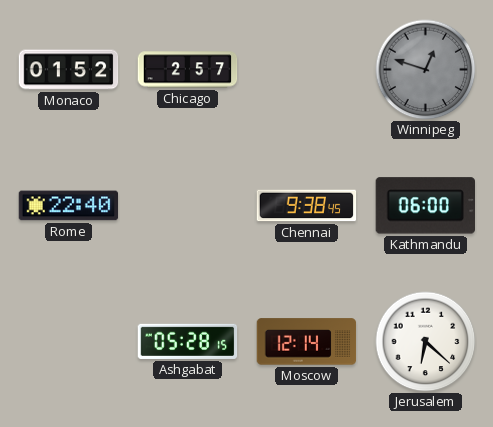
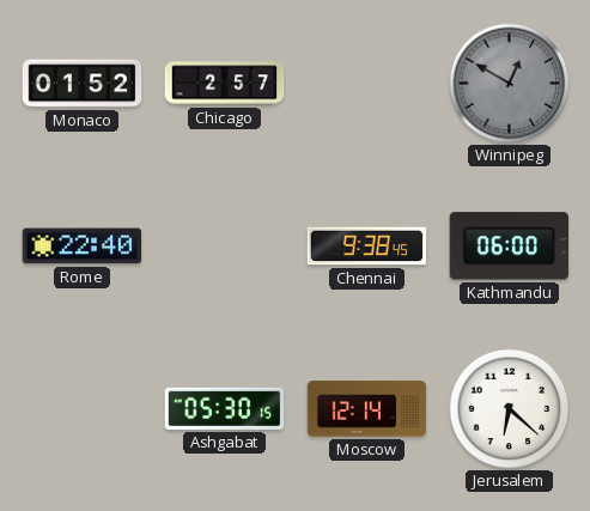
Winnipeg: 12:48 -> 12:50 (510, 84)
Ashgabat: 05:28 -> 05:30 (225, 408)
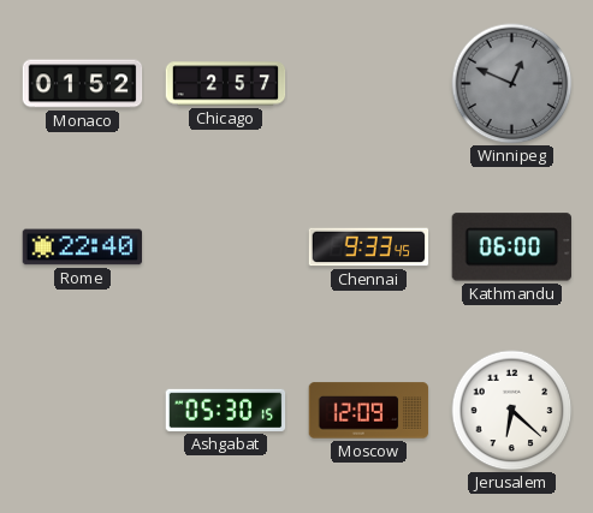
Winnipeg: 12:50 -> 12:49 (512, 84)
Chennai: 9:38 -> 9:33 (369, 247)
Moscow: 12:14 -> 12:09 (369, 411)
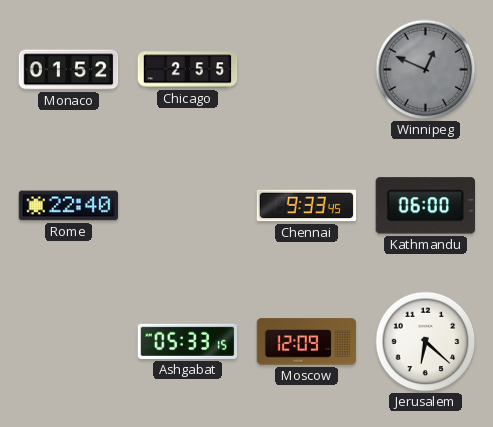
Chicago: 2:57 -> 2:55 (188, 70)
Ashgabat: 05:30 -> 05:33 (188, 341)
